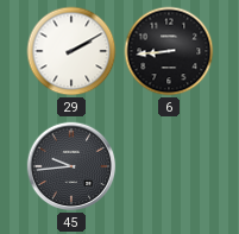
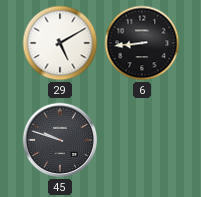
29: 2:10 -> 5:10 (60, 43)
45: 9:44 -> 9:48 (60, 140)
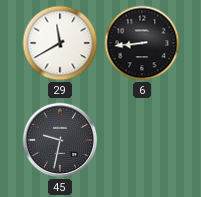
29: 5:10 -> 11:40 (60, 43)
45: 9:48 -> 9:32 (60, 140)
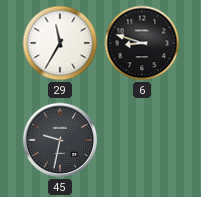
29: 11:40 -> 11:35 (60, 43)
6: 8:44 -> 8:48 (142, 43)
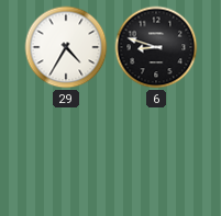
29: 11:35 -> 4:35 (66, 47)
45: 9:32 -> none (60, 140)
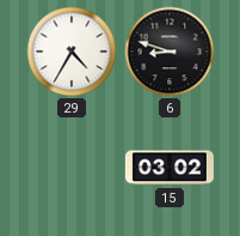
15: none -> 03:02 (170, 168)
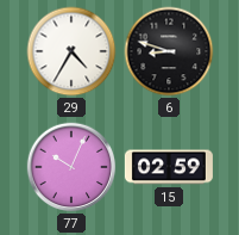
77: none -> 10:04 (71, 167)
15: 03:02 -> 02:59 (169, 167)
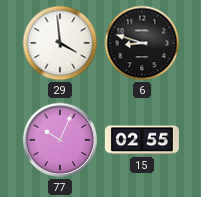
29: 4:35 -> 3:59 (60, 43)
15: 02:59 -> 02:55 (142, 140)
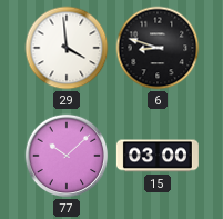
77: 10:04 -> 10:08 (67, 156)
15: 02:55 -> 03:00 (158, 156)
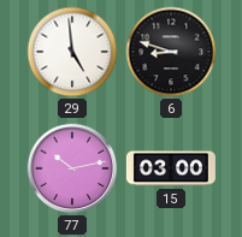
29: 3:59 -> 4:59 (72, 52)
77: 10:08 -> 10:13 (72, 168)
